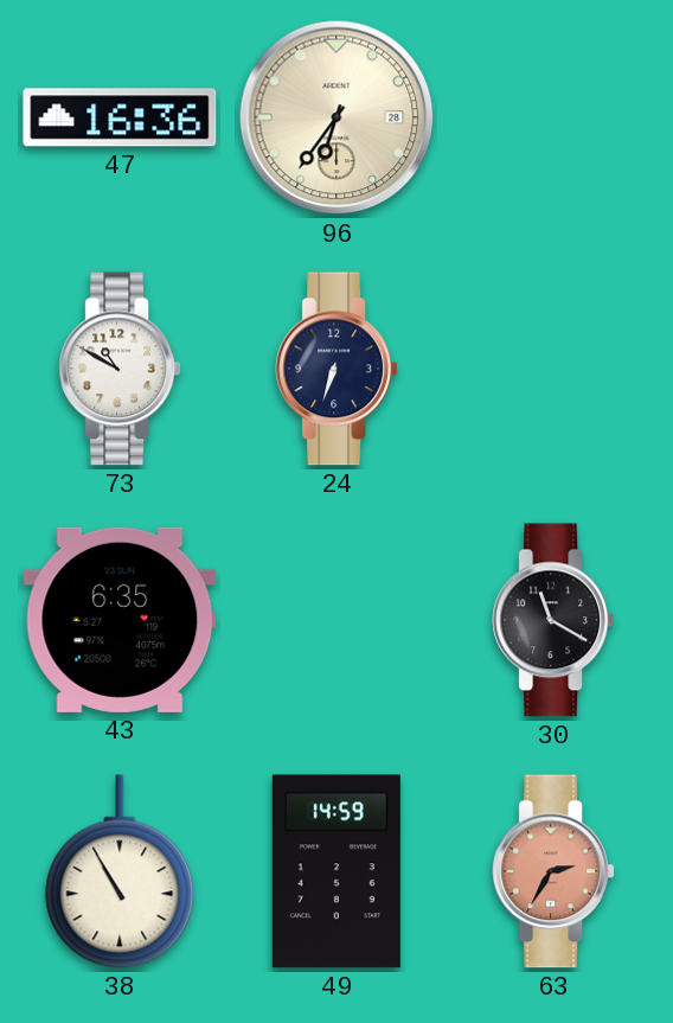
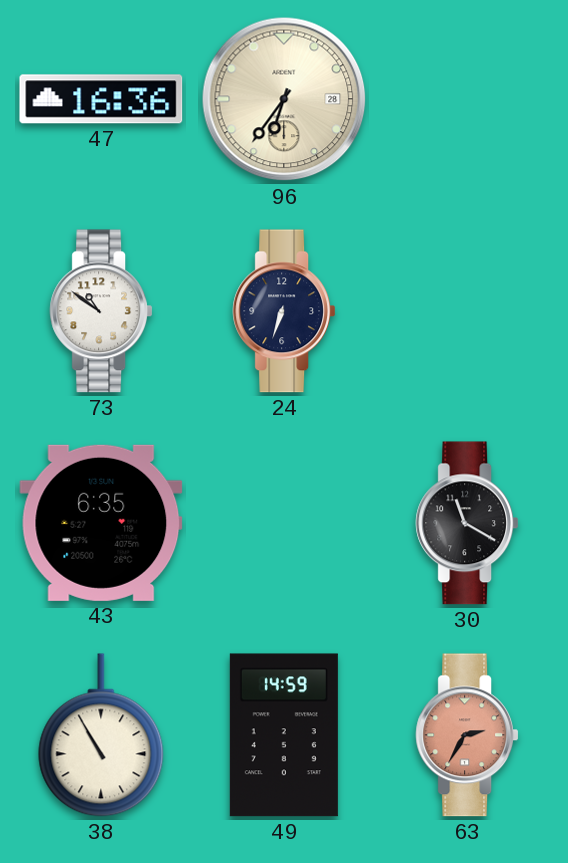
73: 10:50 -> 10:51 (101, 311)
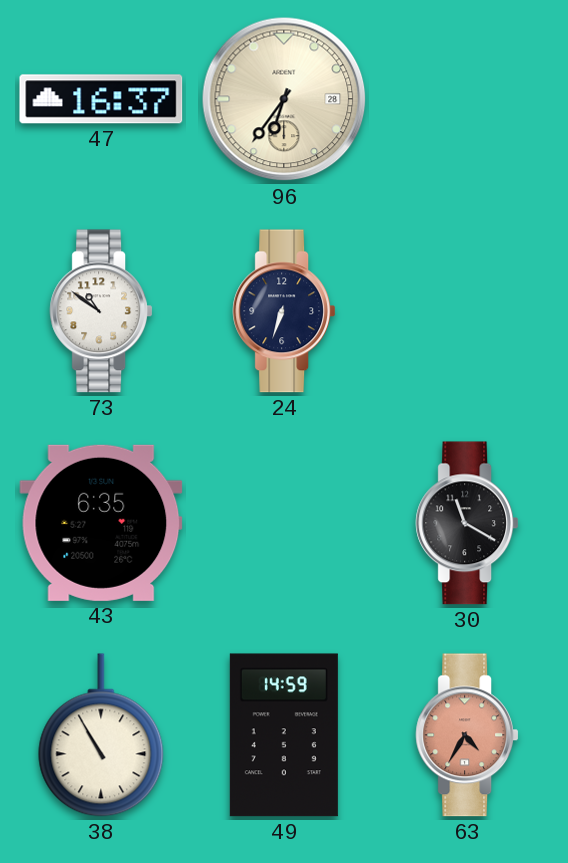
47: 16:36 -> 16:37 (101, 99)
63: 2:35 -> 4:35 (467, 735)
